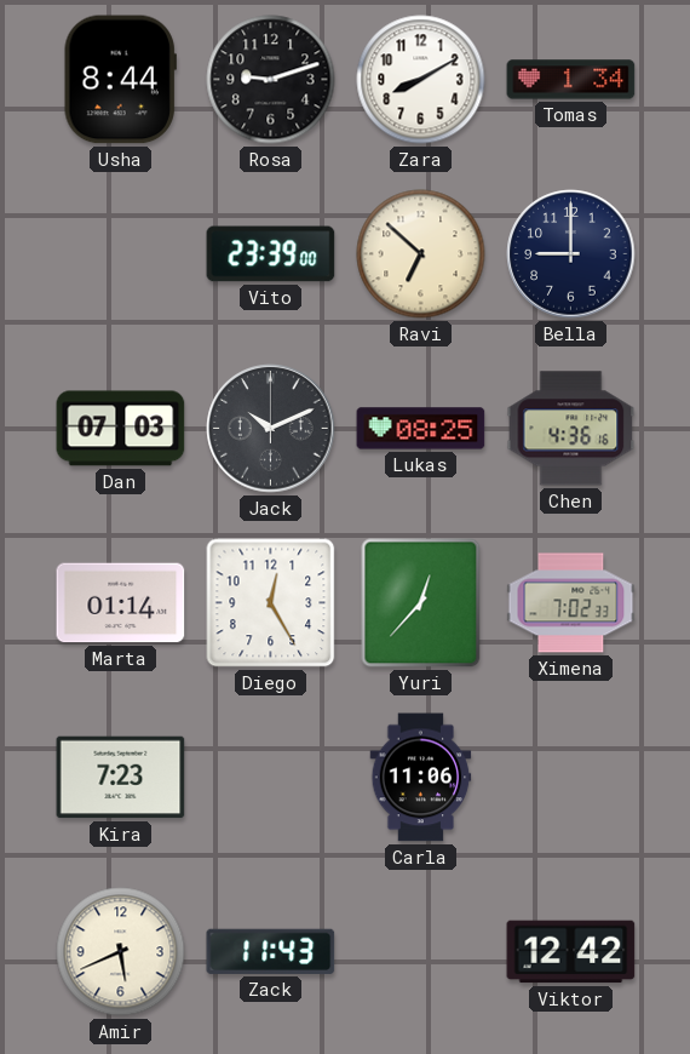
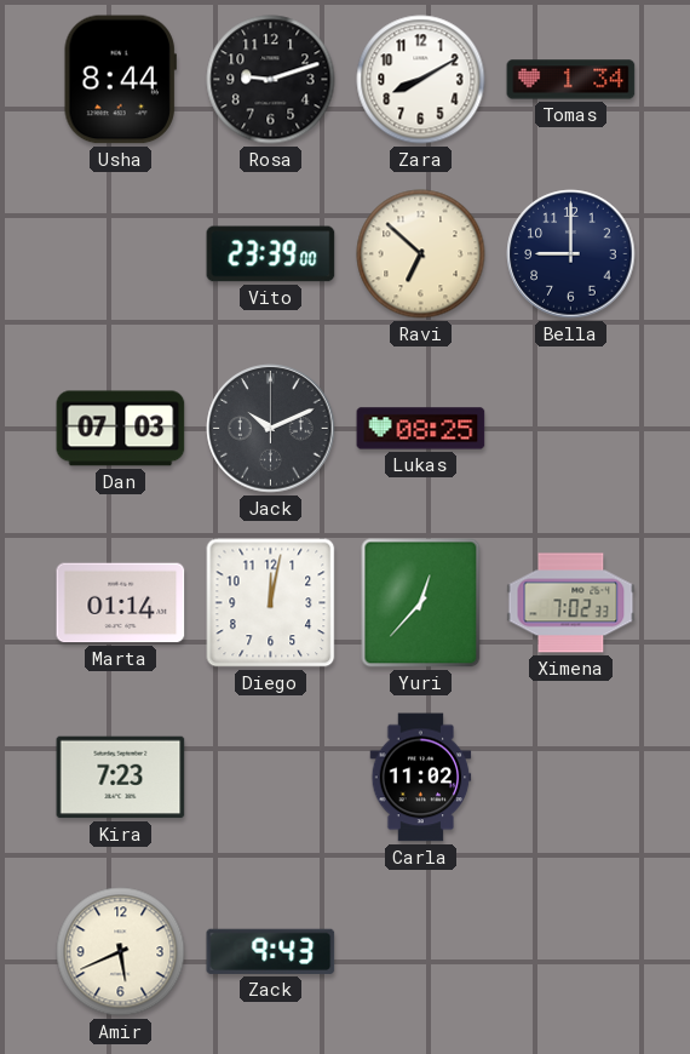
Chen: 4:36 -> none (571, 429)
Diego: 12:25 -> 12:02 (271, 603)
Carla: 11:06 -> 11:02 (421, 778)
Zack: 11:43 -> 9:43 (271, 951)
Viktor: 12:42 -> none (571, 952)
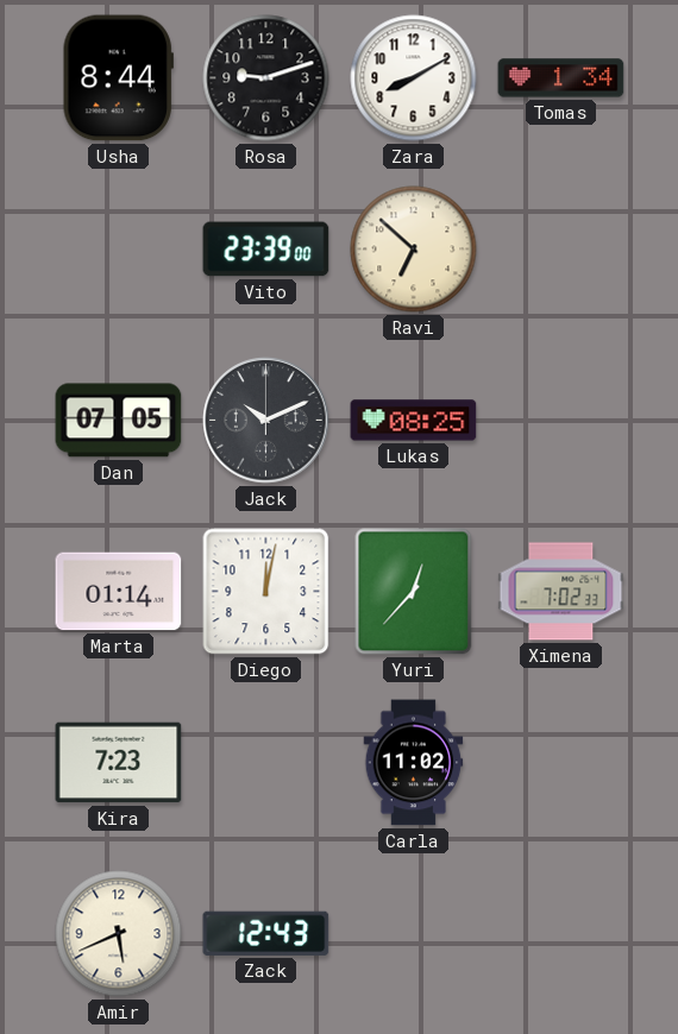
Bella: 9:00 -> none (571, 254)
Dan: 07:03 -> 07:05 (119, 421)
Zack: 9:43 -> 12:43 (266, 933)
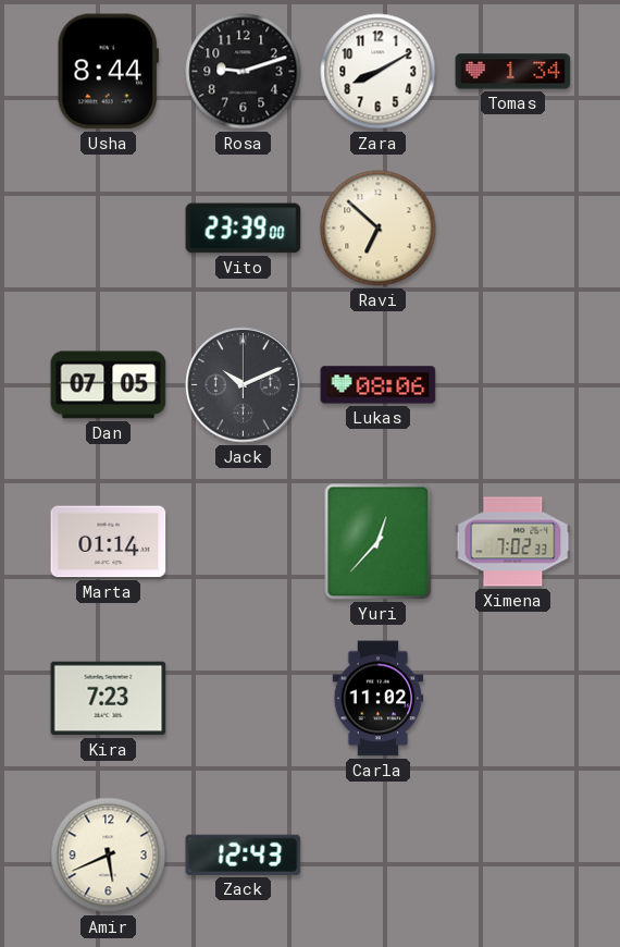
Lukas: 08:25 -> 08:06 (379, 385)
Diego: 12:02 -> none (266, 592)
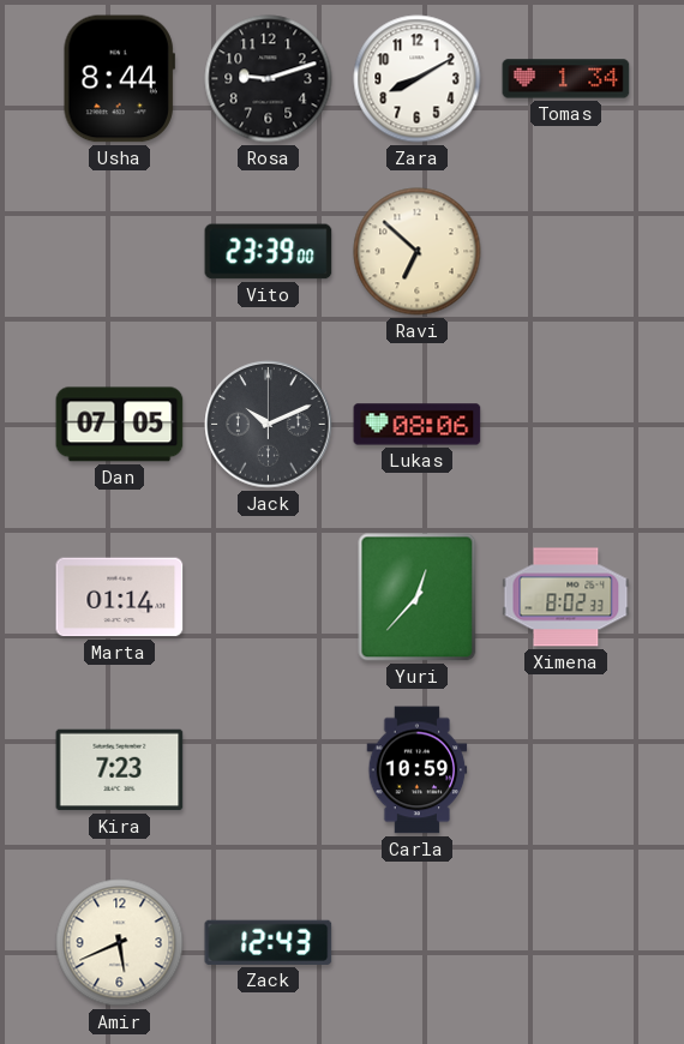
Ximena: 7:02 -> 8:02 (566, 598)
Carla: 11:02 -> 10:59 (418, 770)
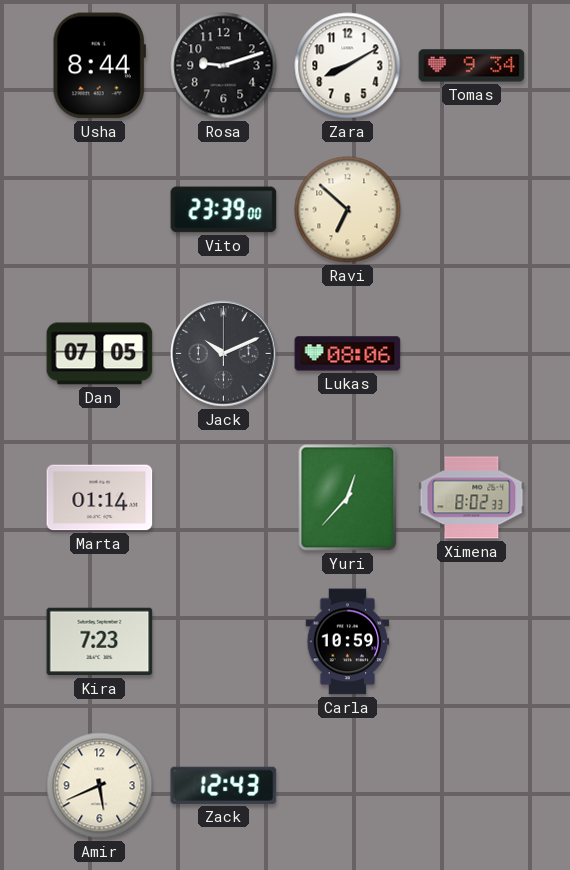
Tomas: 1:34 -> 9:34 (472, 66)
